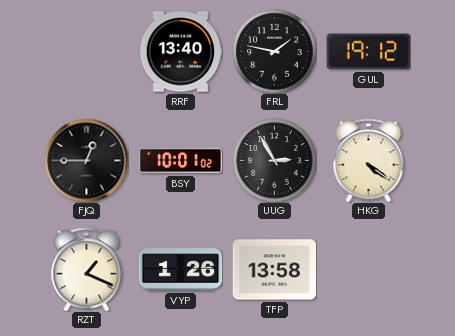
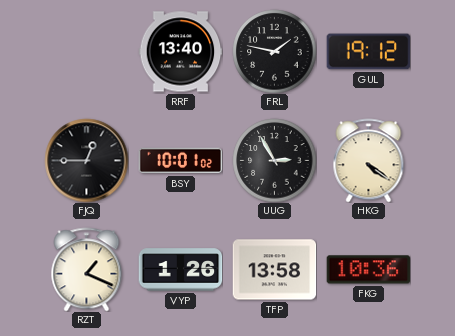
FKG: none -> 10:36 (368, 270)
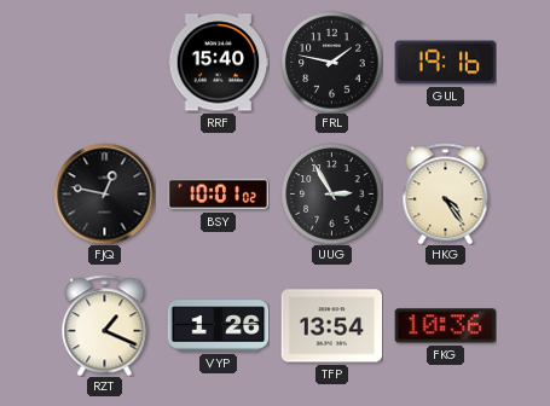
RRF: 13:40 -> 15:40 (218, 63)
GUL: 19:12 -> 19:16 (445, 63)
FJQ: 12:45 -> 12:47 (104, 193)
HKG: 4:21 -> 4:24 (446, 193)
TFP: 13:58 -> 13:54 (331, 326)
